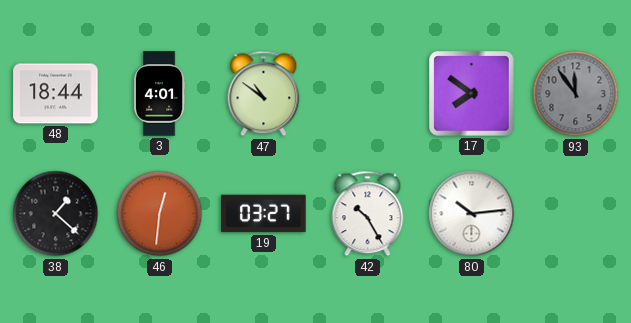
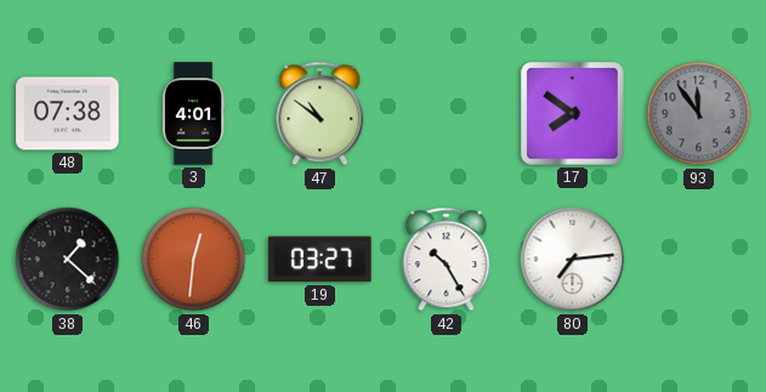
48: 18:44 -> 07:38 (68, 114)
80: 10:14 -> 7:14 (573, 260)
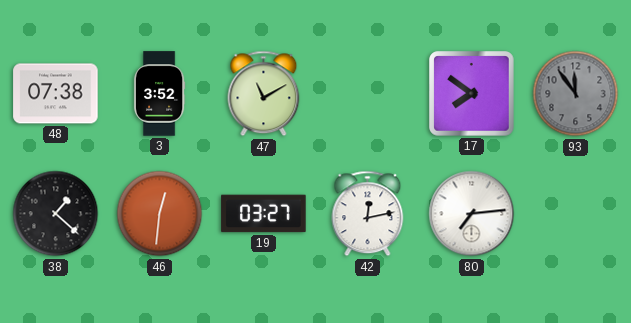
3: 4:01 -> 3:52 (159, 94)
47: 10:51 -> 11:10 (264, 94)
42: 10:25 -> 12:13 (368, 214)
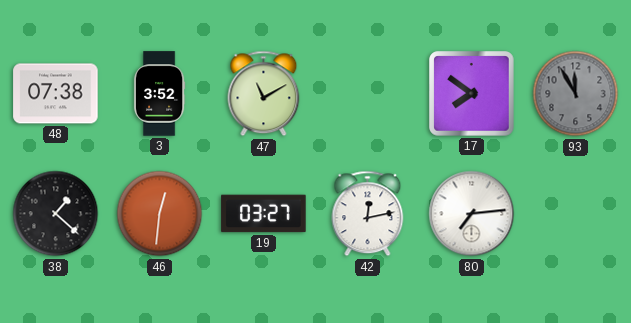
93: 11:54 -> 11:55 (576, 94)
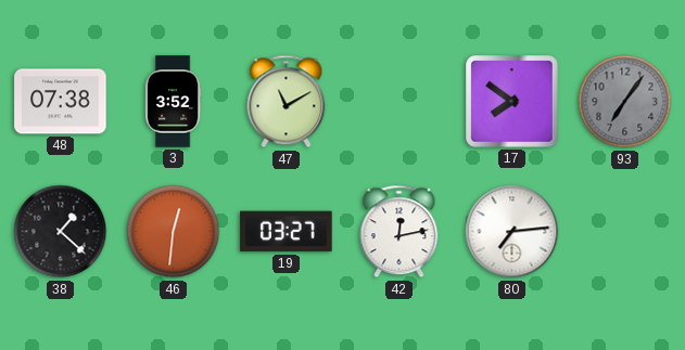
93: 11:55 -> 7:06 (625, 102)
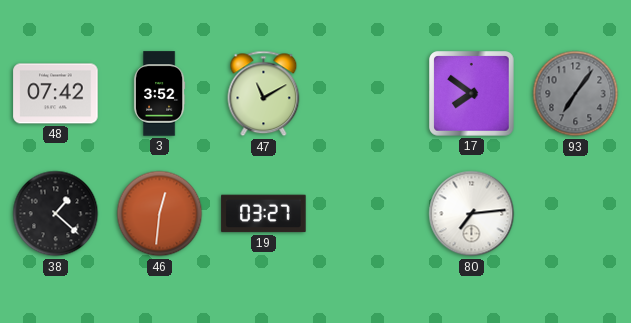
48: 07:38 -> 07:42 (56, 94)
42: 12:13 -> none (399, 232)
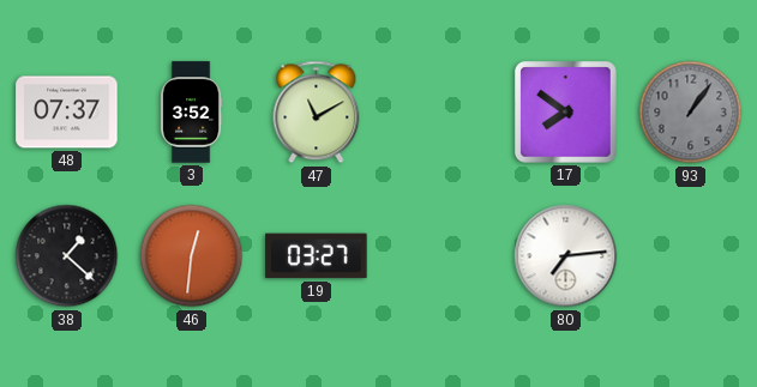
48: 07:42 -> 07:37 (67, 113)
93: 7:06 -> 1:06 (691, 113)
